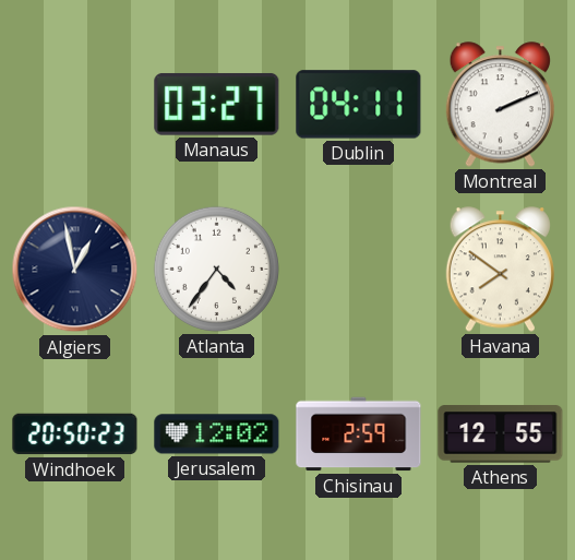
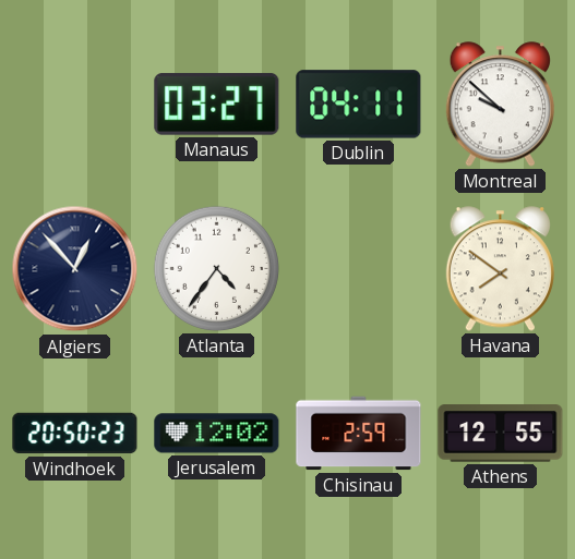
Montreal: 2:11 -> 9:52 (500, 105)
Algiers: 12:58 -> 12:53 (75, 269)
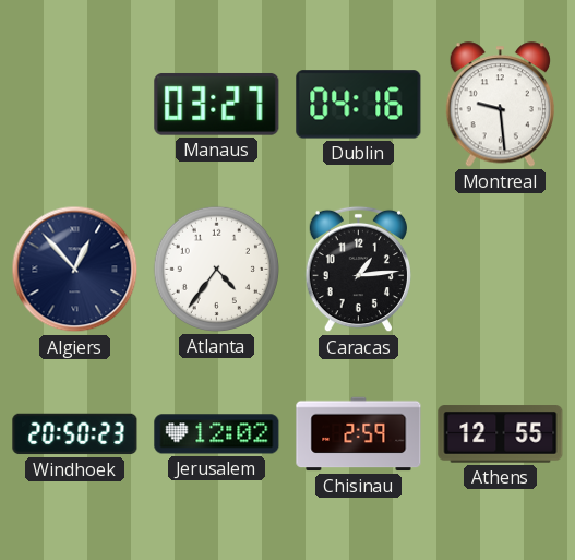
Dublin: 04:11 -> 04:16 (359, 105)
Montreal: 9:52 -> 9:29 (500, 105)
Caracas: none -> 1:14 (358, 270)
Havana: 7:51 -> none (500, 269)
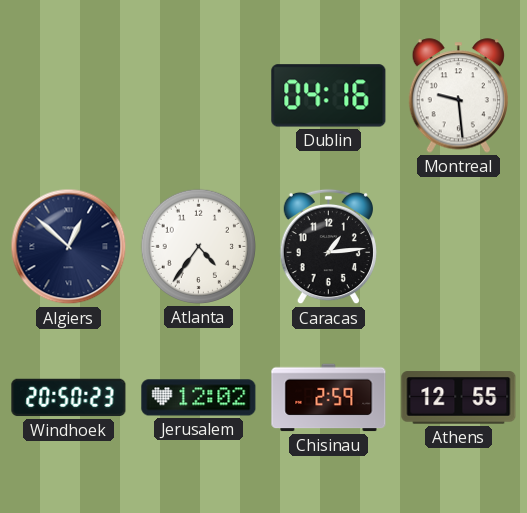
Manaus: 03:27 -> none (217, 104)
Algiers: 12:53 -> 12:52 (69, 247)
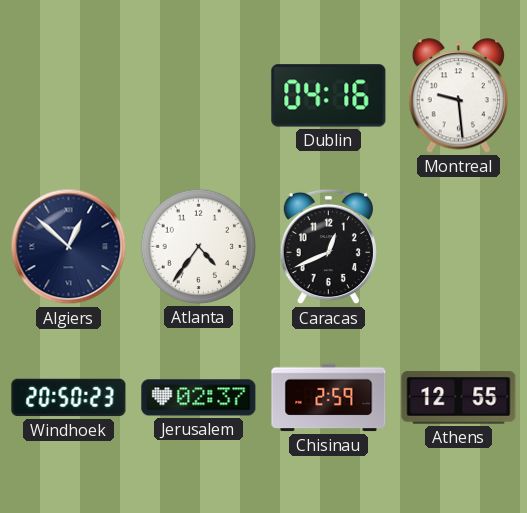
Caracas: 1:14 -> 12:41 (328, 247)
Jerusalem: 12:02 -> 02:37 (199, 398)
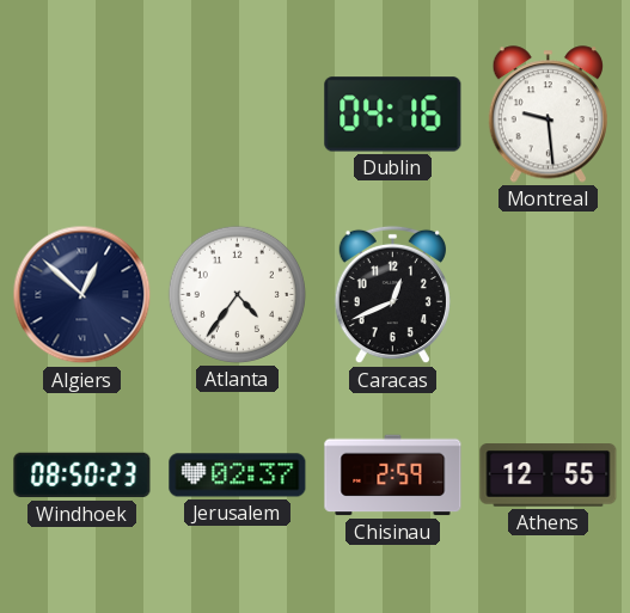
Windhoek: 20:50 -> 08:50 (82, 476)
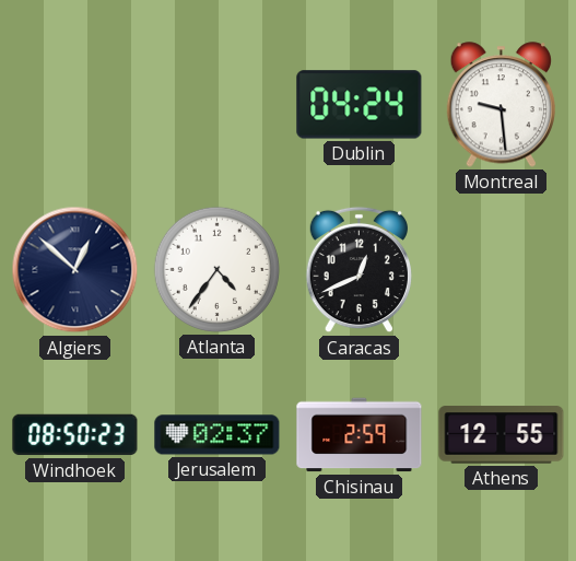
Dublin: 04:16 -> 04:24 (360, 105)
